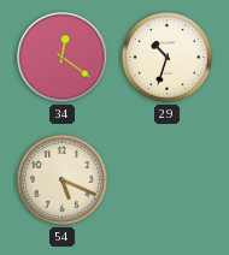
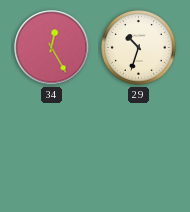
34: 12:21 -> 12:25 (52, 48)
54: 5:19 -> none (63, 180)
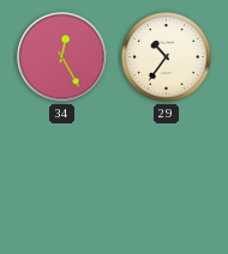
29: 10:33 -> 10:36 (167, 58)
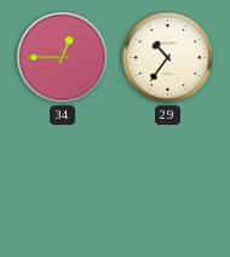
34: 12:25 -> 12:45 (63, 58)
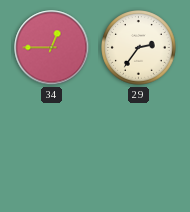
29: 10:36 -> 2:36 (139, 48)
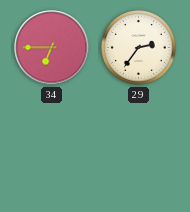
34: 12:45 -> 6:45 (52, 48)
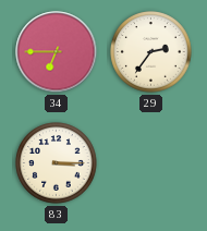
83: none -> 3:15 (57, 163)
